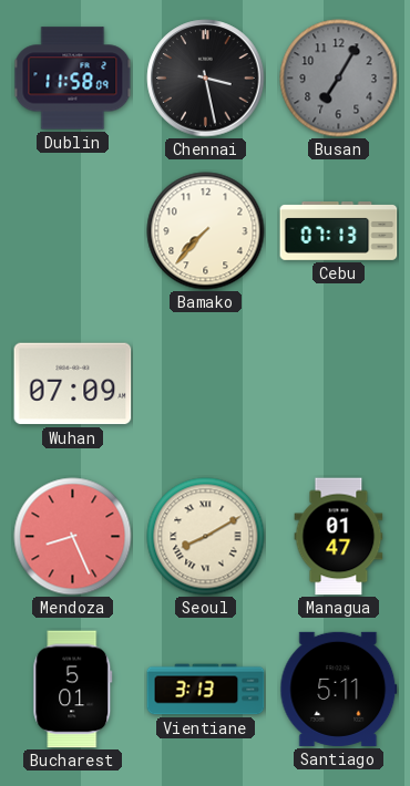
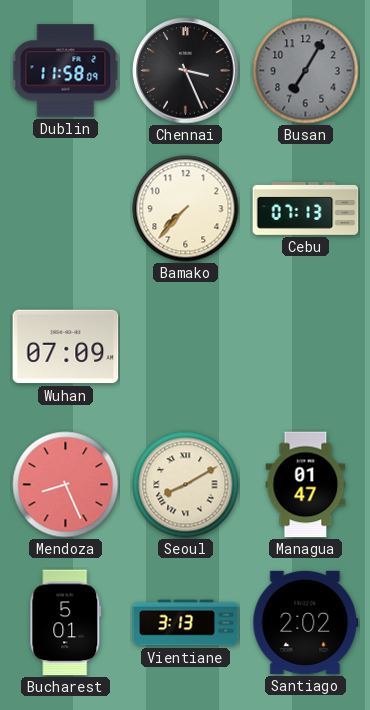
Chennai: 3:28 -> 3:26 (186, 71)
Santiago: 5:11 -> 2:02 (306, 622)
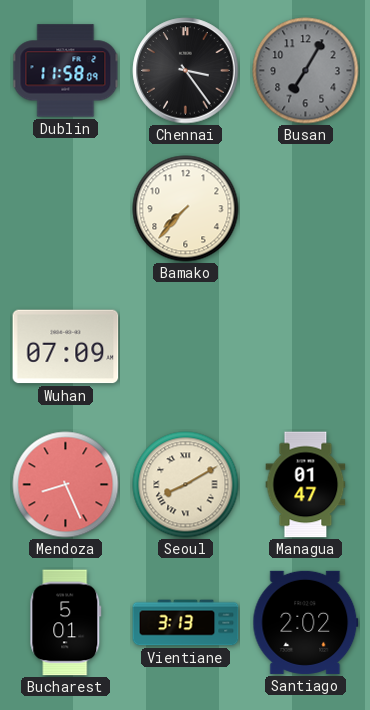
Chennai: 3:26 -> 3:24 (186, 71)
Cebu: 07:13 -> none (306, 208)
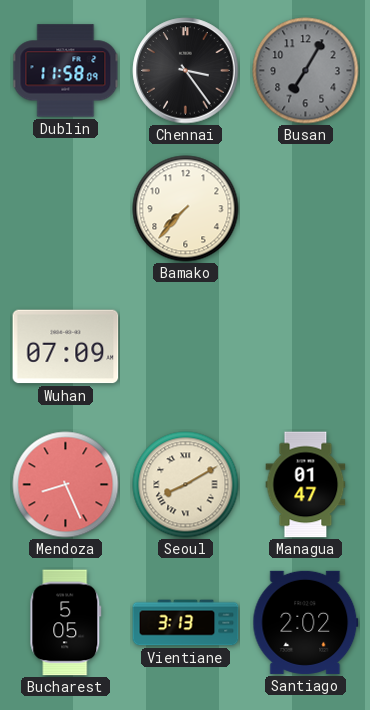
Bucharest: 5:01 -> 5:05 (66, 623)
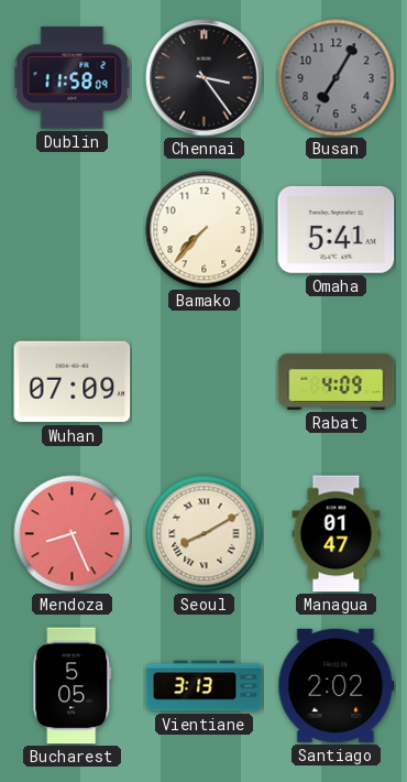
Omaha: none -> 5:41 (337, 229)
Rabat: none -> 4:09 (337, 381)
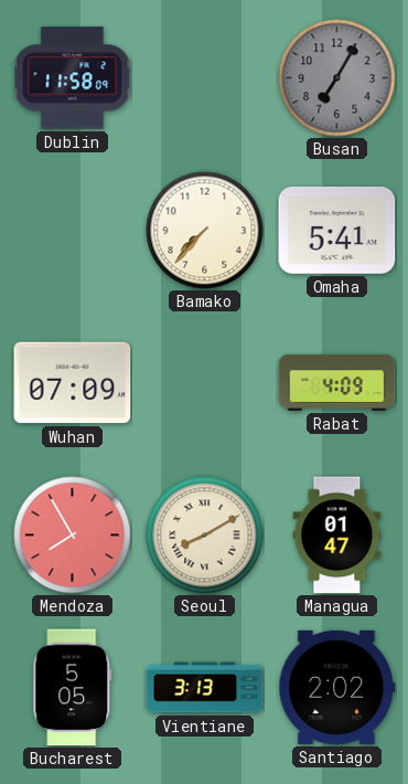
Chennai: 3:24 -> none (205, 78)
Mendoza: 8:26 -> 7:55 (73, 536)
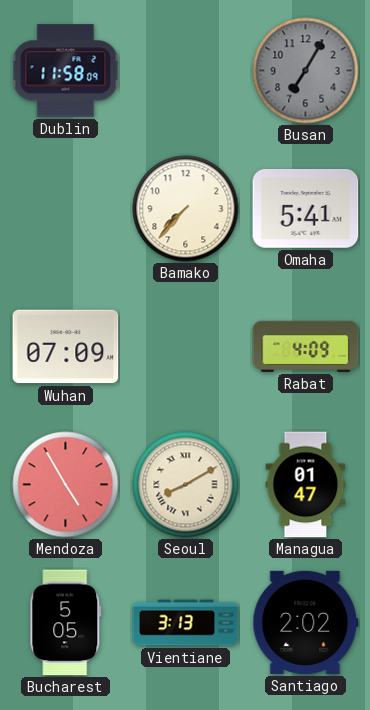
Mendoza: 7:55 -> 4:55 (66, 485)
